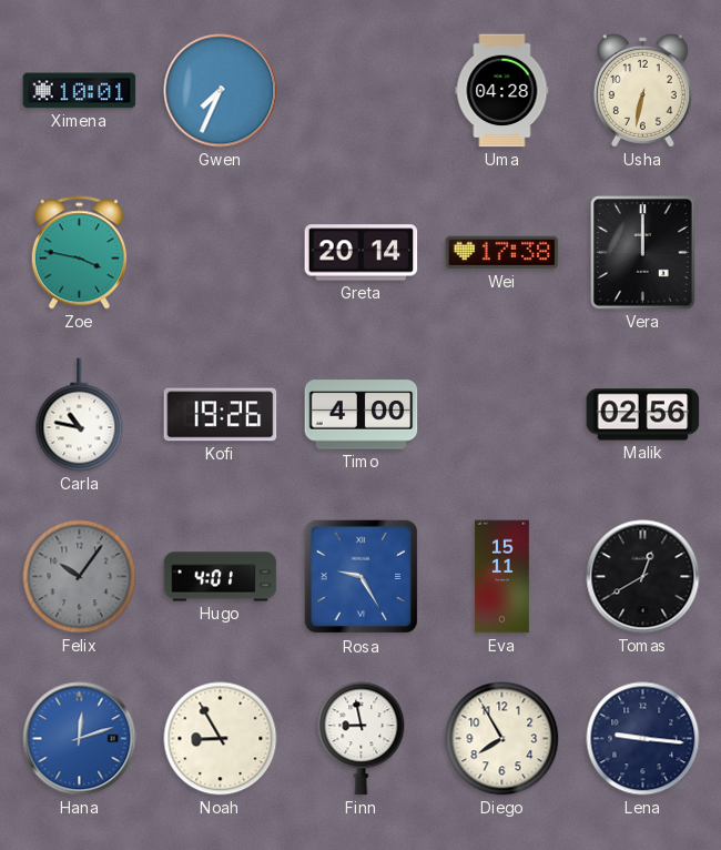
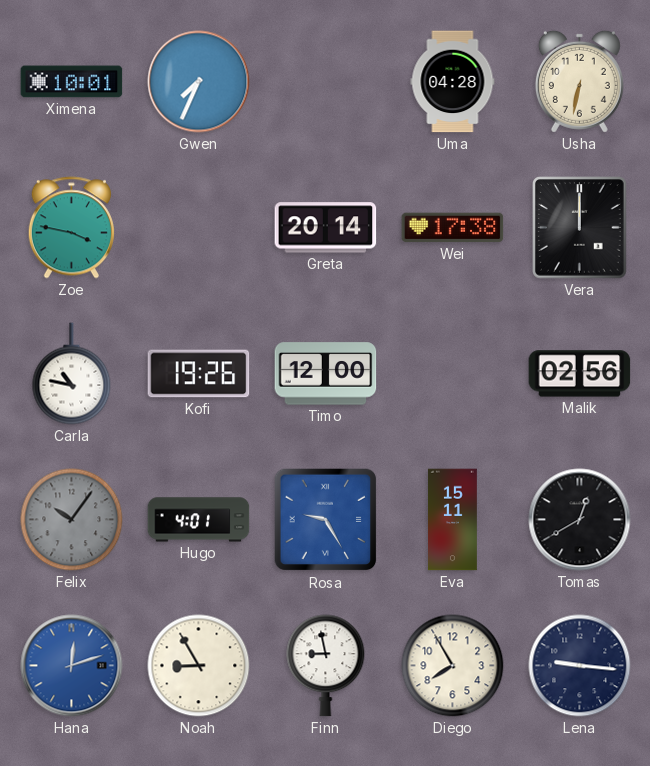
Timo: 4:00 -> 12:00 (326, 374)
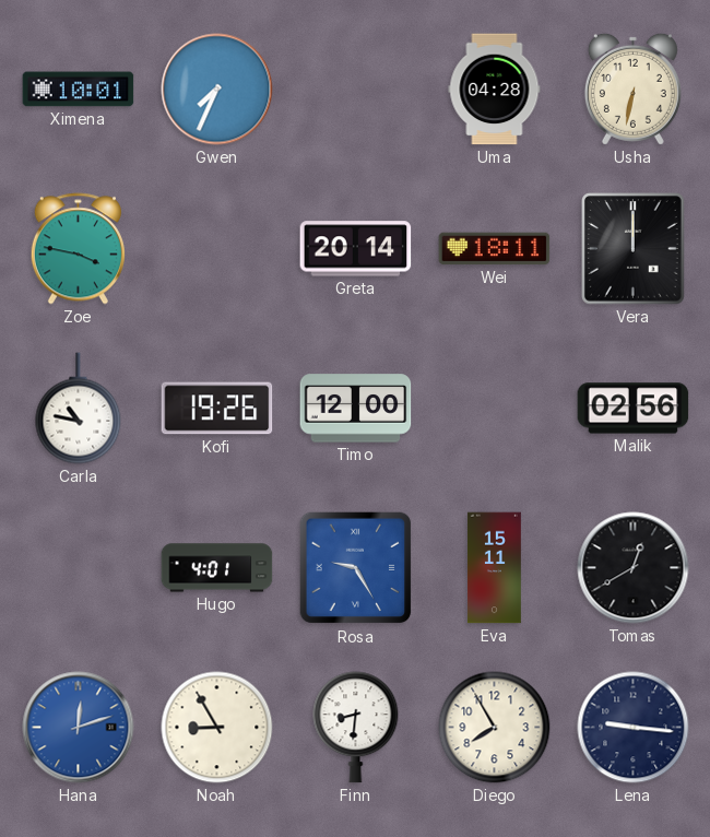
Wei: 17:38 -> 18:11 (495, 249)
Felix: 10:06 -> none (72, 520)
Finn: 8:58 -> 8:31 (356, 728)
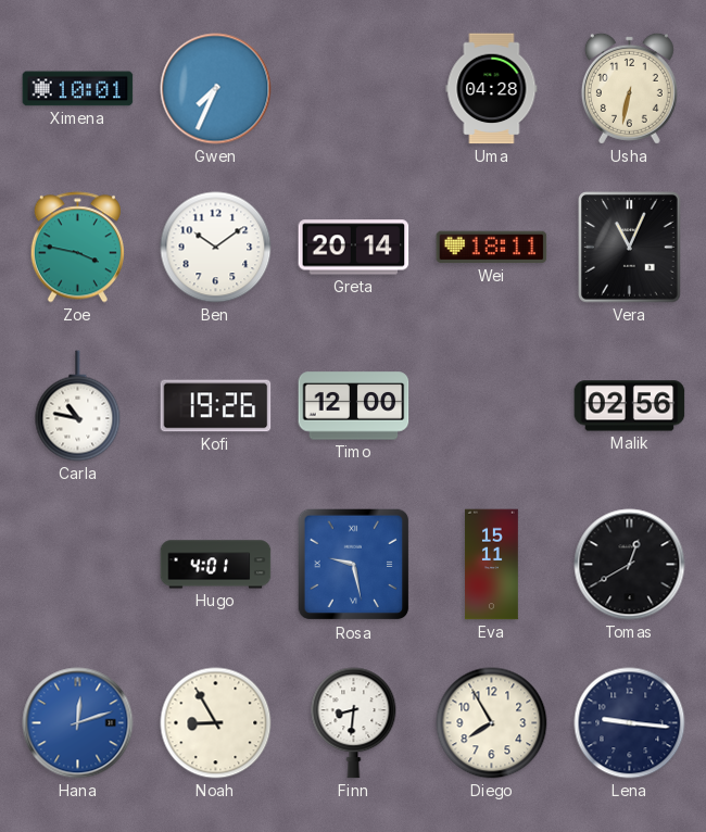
Ben: none -> 10:09 (216, 248)
Vera: 12:00 -> 11:04 (630, 248)
Rosa: 9:25 -> 9:28 (354, 565)
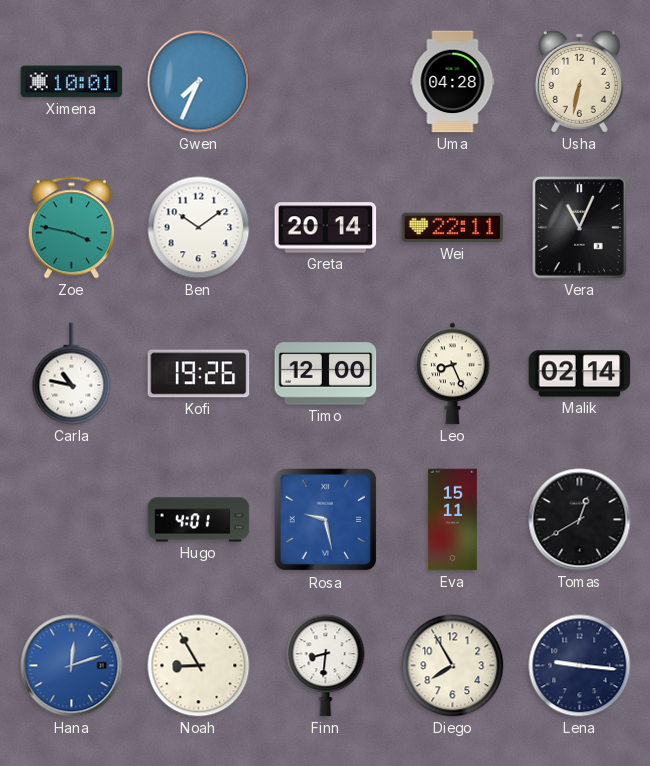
Wei: 18:11 -> 22:11 (453, 228)
Leo: none -> 8:26 (453, 374)
Malik: 02:56 -> 02:14 (580, 374)
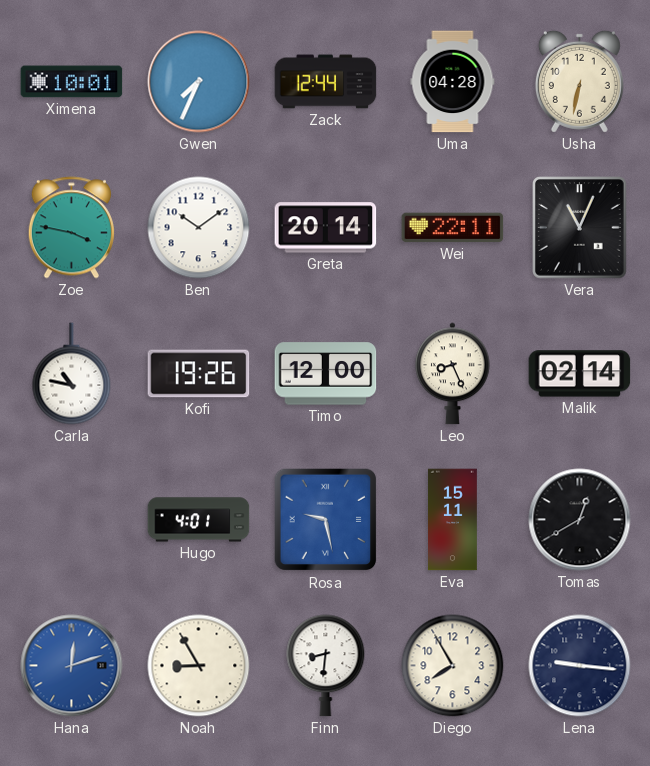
Zack: none -> 12:44 (326, 82)
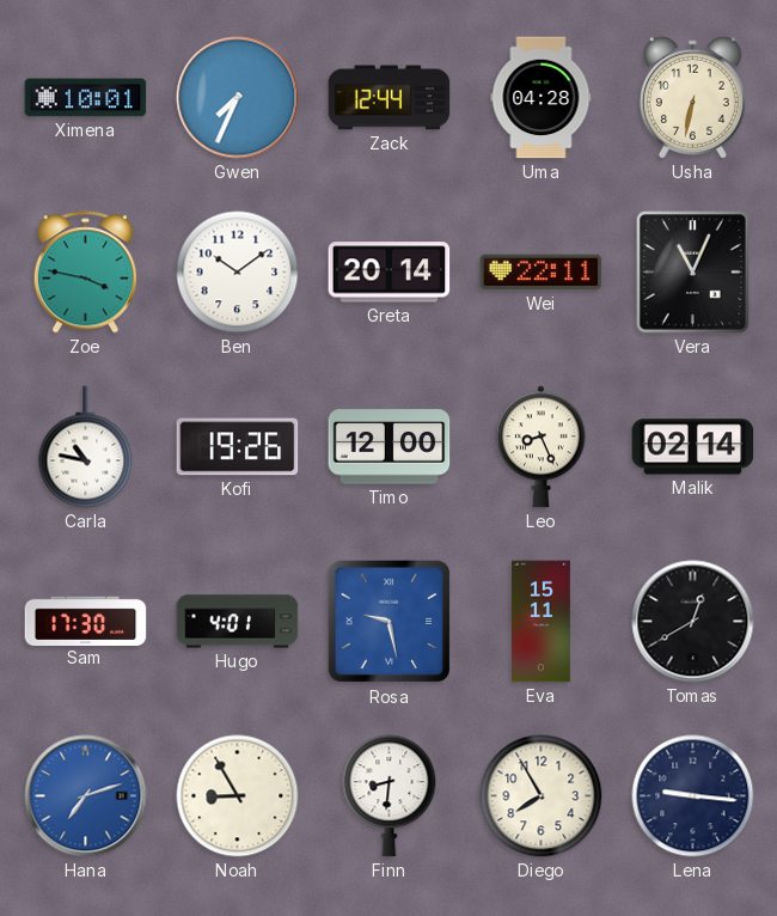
Sam: none -> 17:30 (86, 621)
Hana: 12:12 -> 7:12 (86, 796)
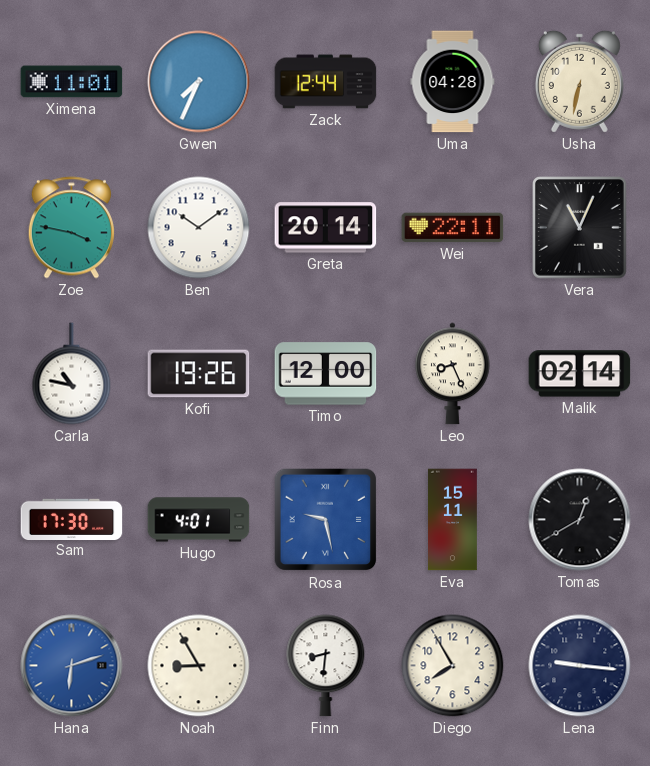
Ximena: 10:01 -> 11:01 (72, 82)
Hana: 7:12 -> 6:12 (72, 666)
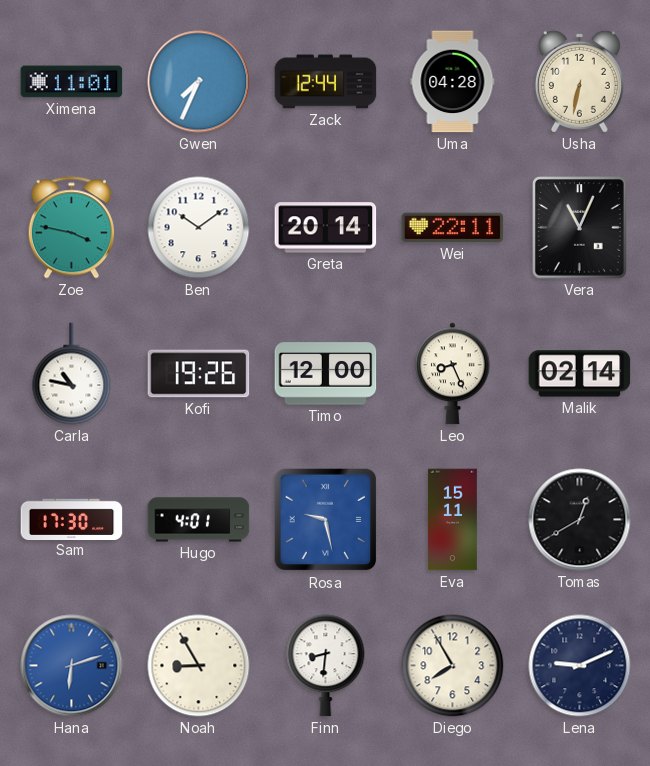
Lena: 9:16 -> 9:11 (580, 666)
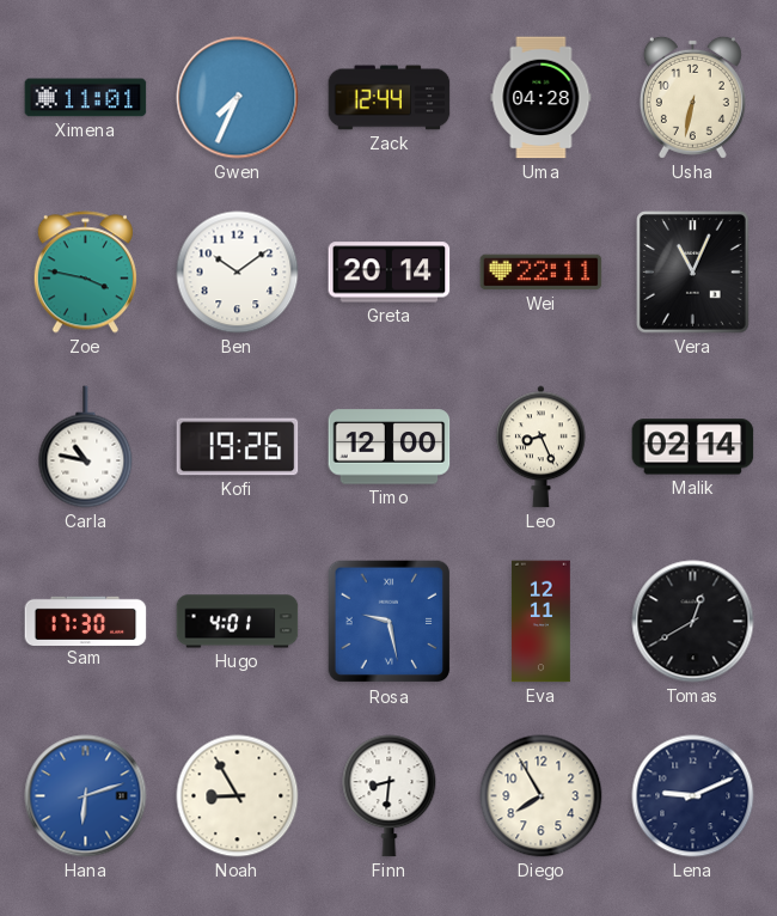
Eva: 15:11 -> 12:11 (542, 622)
